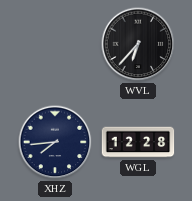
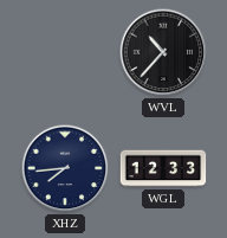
WVL: 6:37 -> 10:37 (163, 52)
WGL: 12:28 -> 12:33 (163, 168)
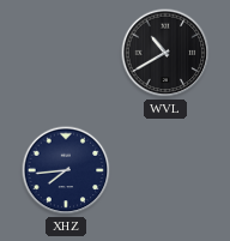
WVL: 10:37 -> 10:40 (165, 53)
WGL: 12:33 -> none (163, 168)
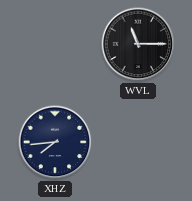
WVL: 10:40 -> 11:15 (138, 44)
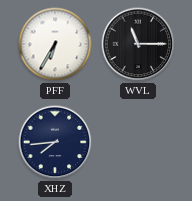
PFF: none -> 6:35 (55, 44)
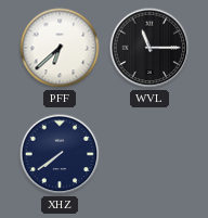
PFF: 6:35 -> 6:38 (60, 48)
XHZ: 7:44 -> 7:39 (60, 154)
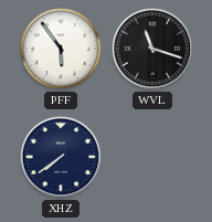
PFF: 6:38 -> 5:54 (61, 49)
WVL: 11:15 -> 11:18 (152, 49)
